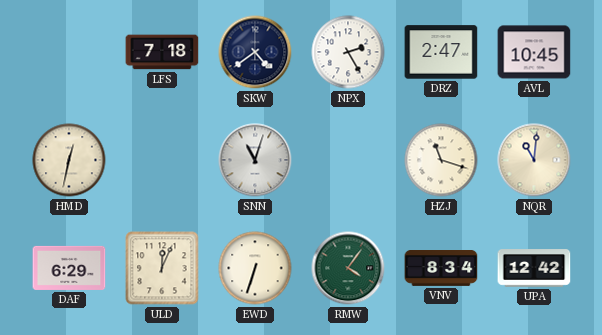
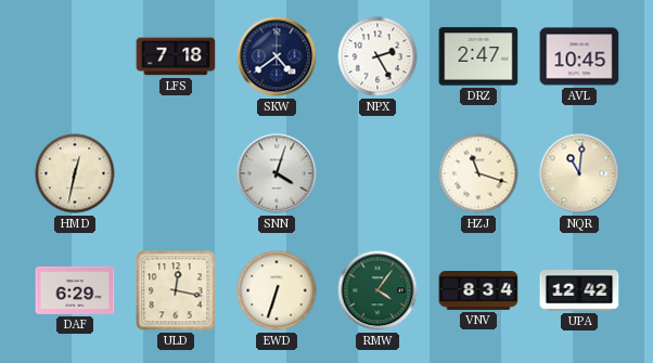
SNN: 11:03 -> 4:03 (277, 173)
ULD: 12:04 -> 12:17 (176, 290)
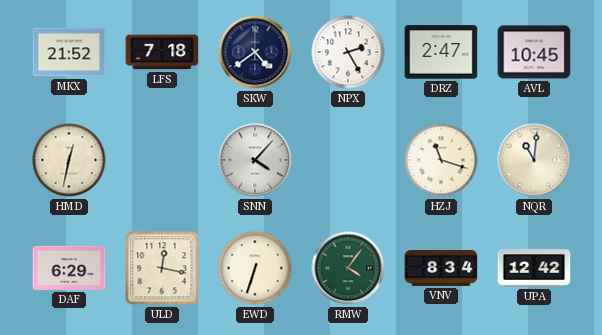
MKX: none -> 21:52 (69, 52)
SNN: 4:03 -> 4:07 (255, 160)
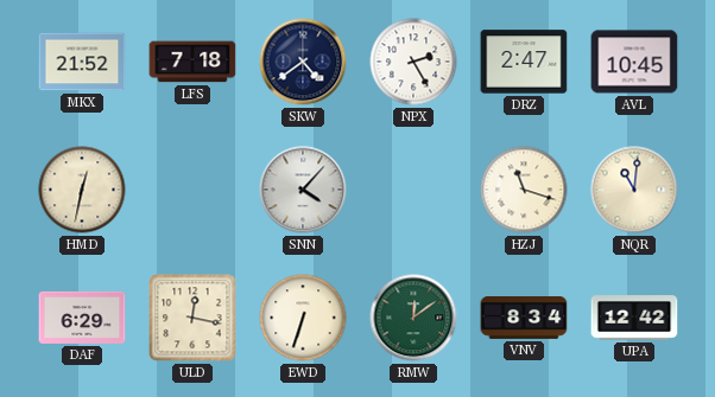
RMW: 4:06 -> 12:09 (413, 318)
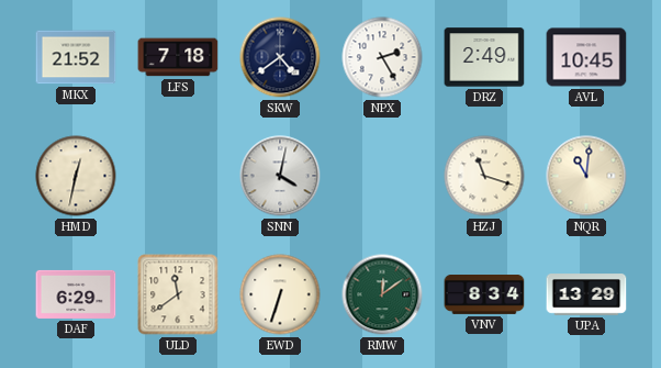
DRZ: 2:47 -> 2:49 (484, 57)
SNN: 4:07 -> 4:02 (280, 176)
ULD: 12:17 -> 11:39 (178, 294)
UPA: 12:42 -> 13:29 (586, 294)
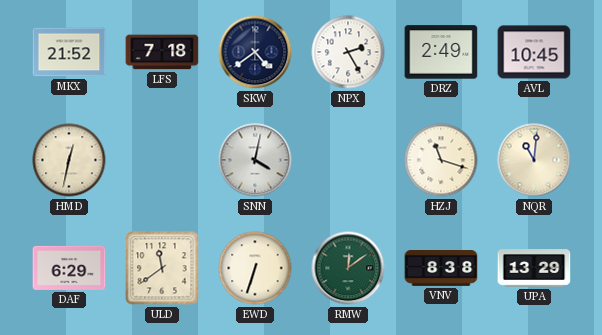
VNV: 8:34 -> 8:38 (441, 269)
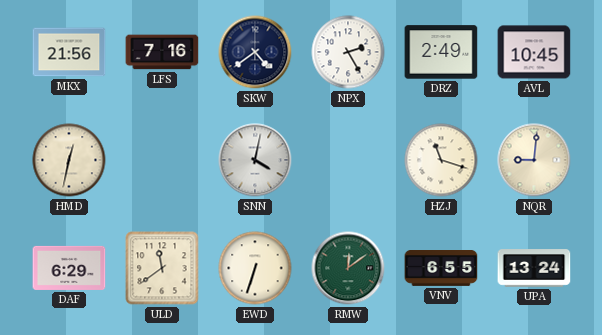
MKX: 21:52 -> 21:56 (69, 52)
LFS: 7:18 -> 7:16 (162, 52)
NQR: 11:01 -> 9:01 (534, 160)
VNV: 8:38 -> 6:55 (441, 269)
UPA: 13:29 -> 13:24 (534, 268)
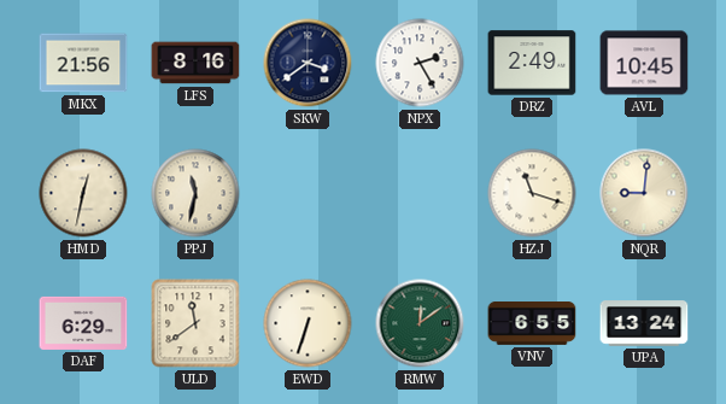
LFS: 7:16 -> 8:16 (195, 63)
SKW: 4:39 -> 3:39 (308, 63)
PPJ: none -> 11:32 (195, 193)
SNN: 4:02 -> none (255, 160)
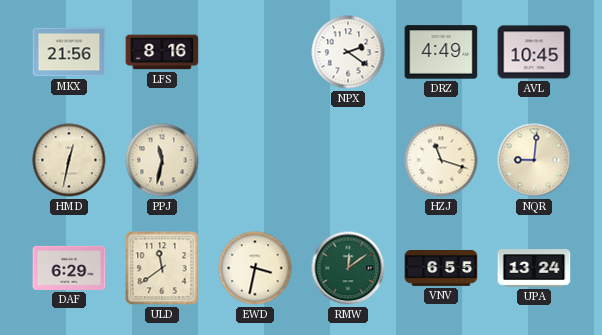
SKW: 3:39 -> none (308, 63)
NPX: 2:25 -> 2:21 (348, 52)
DRZ: 2:49 -> 4:49 (441, 52)
EWD: 6:33 -> 3:32 (255, 268)
